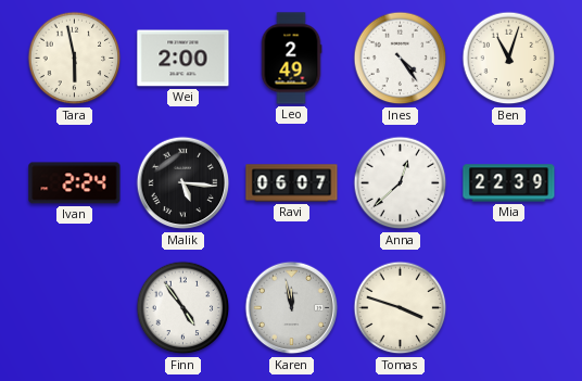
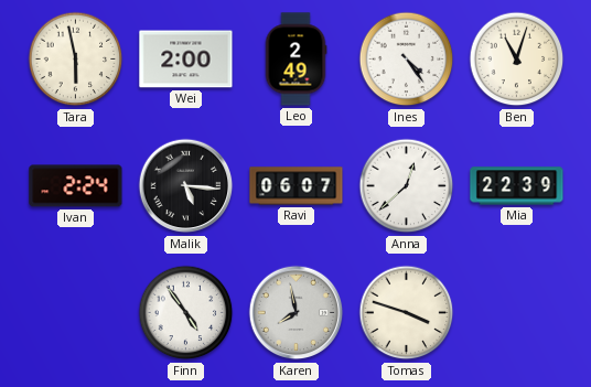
Karen: 11:58 -> 7:58 (297, 313)
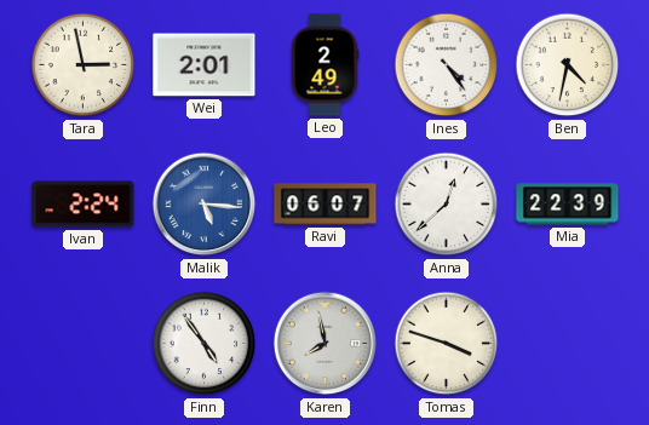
Tara: 5:58 -> 2:58 (84, 65)
Wei: 2:00 -> 2:01 (205, 65)
Ben: 11:03 -> 4:32 (568, 65)
Malik dial: black -> blue (205, 205)
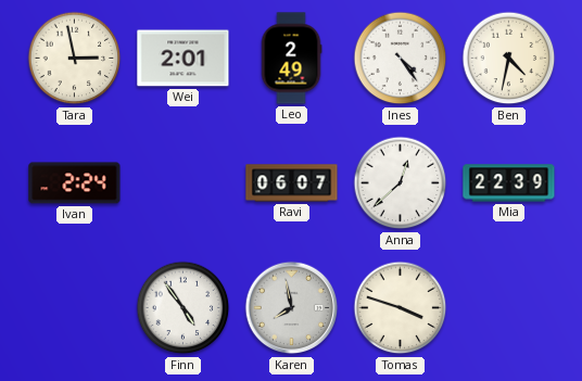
Malik: 5:16 -> none (205, 205)
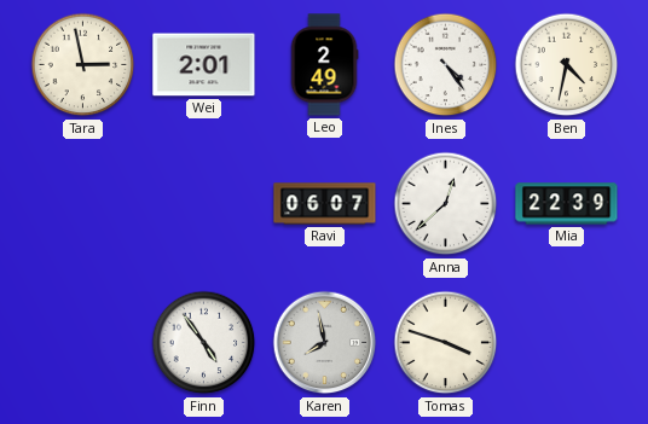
Ivan: 2:24 -> none (75, 183)
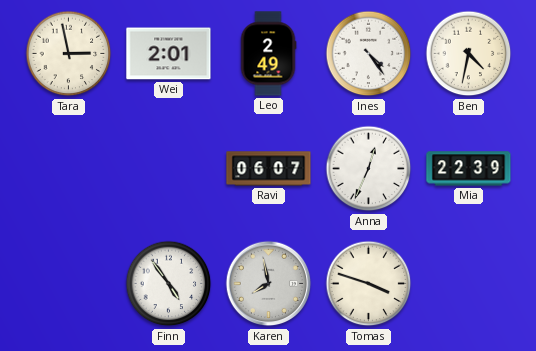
Anna: 12:38 -> 12:34 (369, 169)
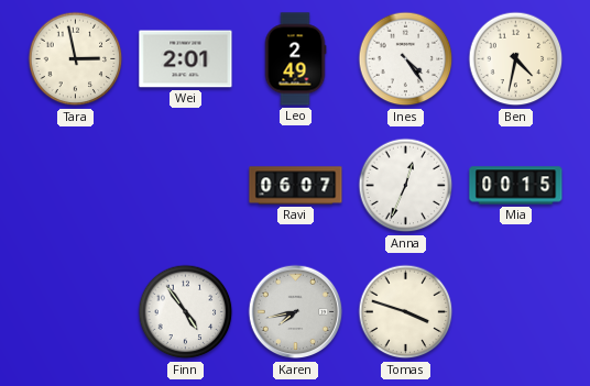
Mia: 22:39 -> 00:15 (516, 186)
Karen: 7:58 -> 7:43 (296, 312)
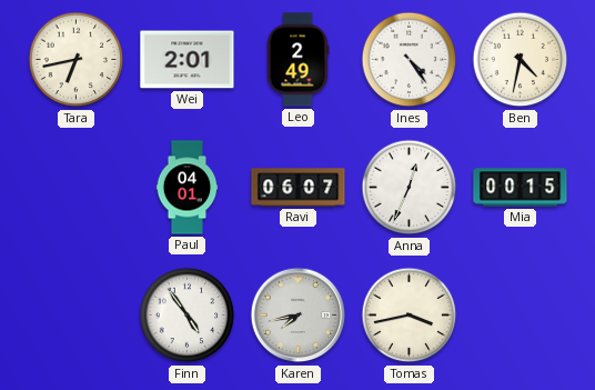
Tara: 2:58 -> 6:43 (77, 60)
Paul: none -> 04:01 (188, 188)
Tomas: 3:48 -> 3:43 (410, 316)
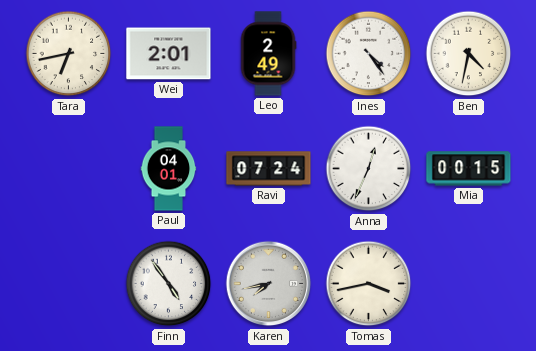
Ravi: 06:07 -> 07:24 (269, 169)
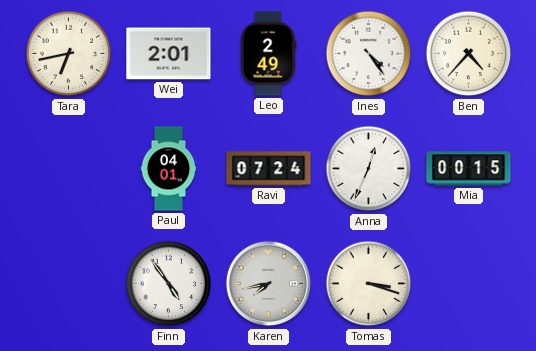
Ben: 4:32 -> 4:37 (469, 54)
Tomas: 3:43 -> 3:18 (369, 284)
